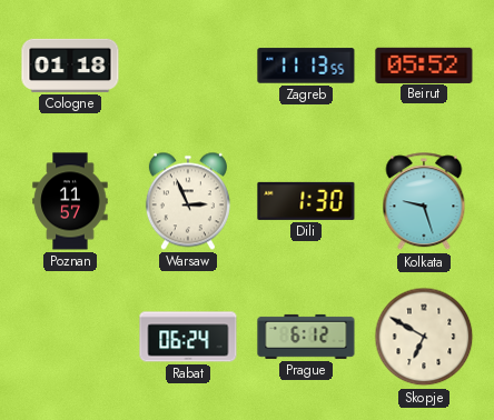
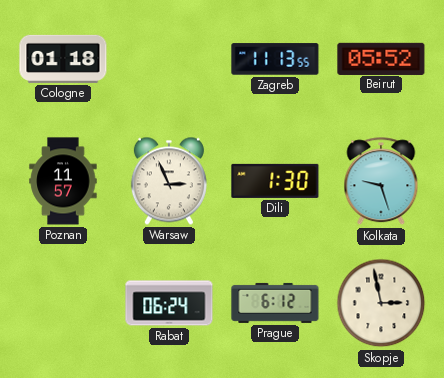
Skopje: 6:50 -> 2:58 (381, 303)
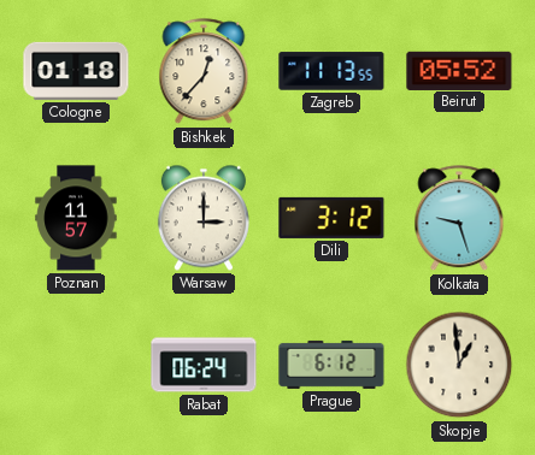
Bishkek: none -> 12:37 (204, 72)
Warsaw: 2:56 -> 3:00 (204, 218)
Dili: 1:30 -> 3:12 (331, 218)
Skopje: 2:58 -> 12:59 (459, 365)
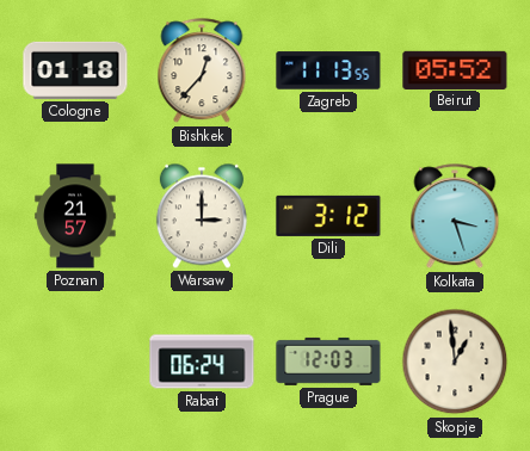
Poznan: 11:57 -> 21:57 (75, 216)
Kolkata: 9:27 -> 3:27 (455, 217)
Prague: 6:12 -> 12:03 (328, 362)
